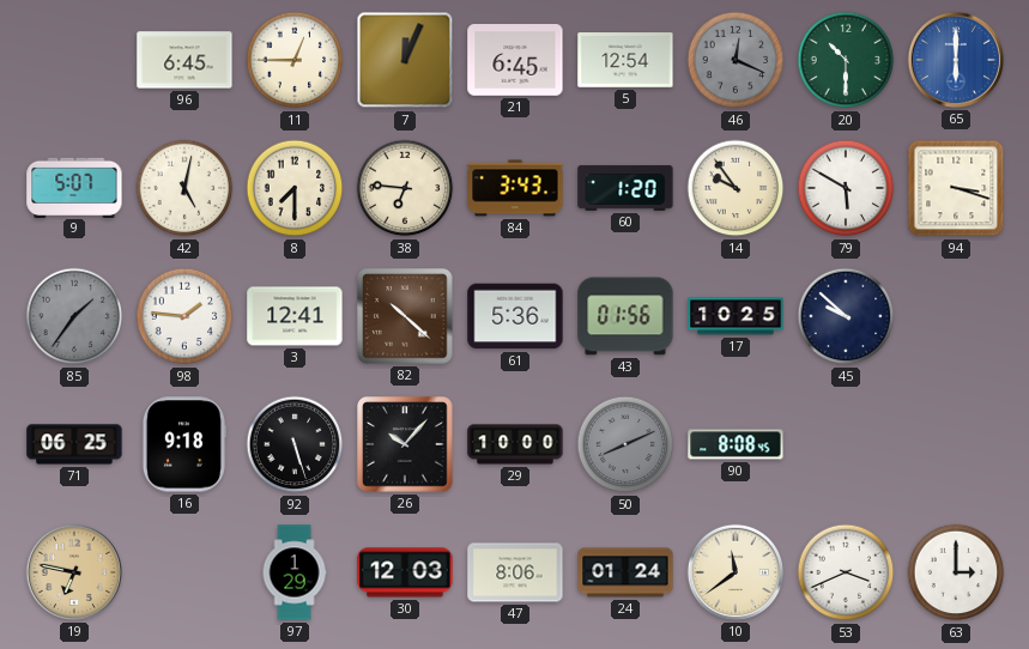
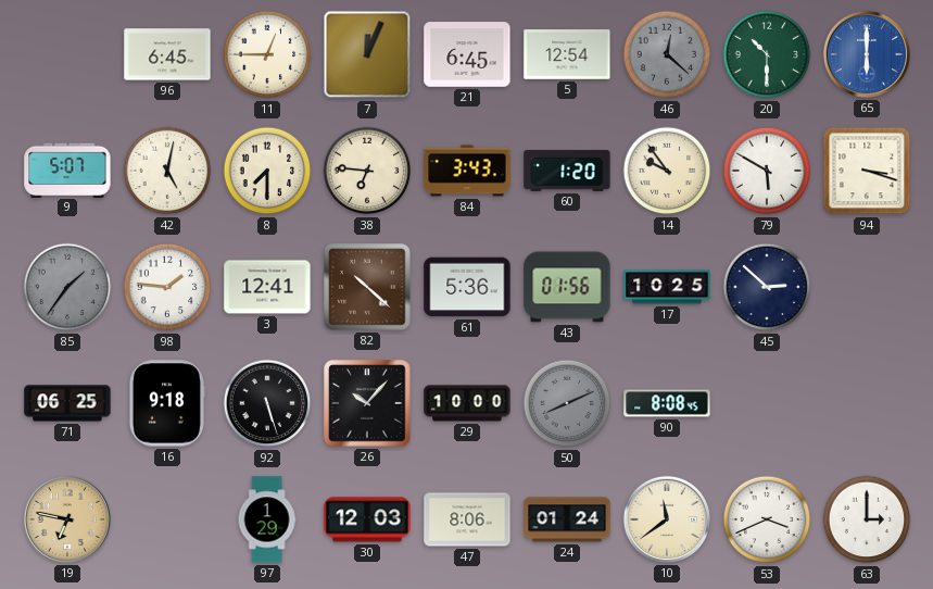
46: 12:19 -> 12:22 (667, 54)
45: 9:52 -> 2:52 (767, 287)
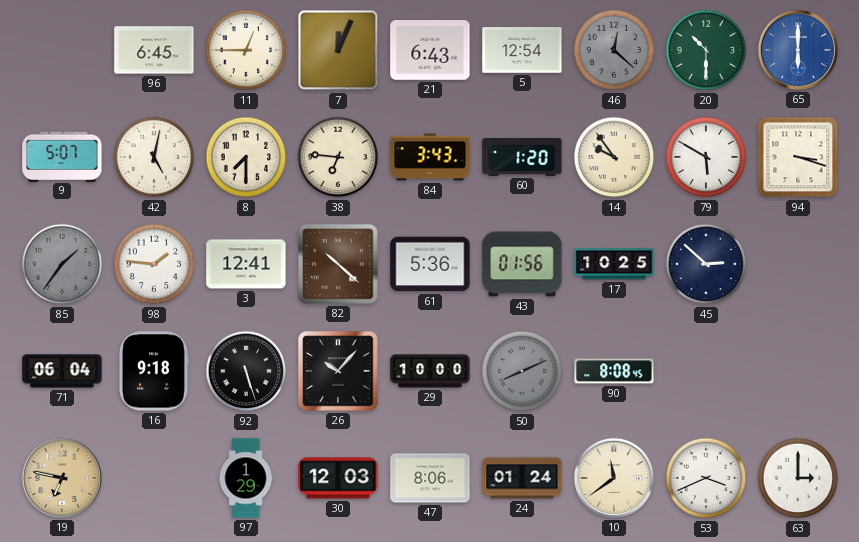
21: 6:45 -> 6:43 (430, 50)
71: 06:25 -> 06:04 (62, 371)
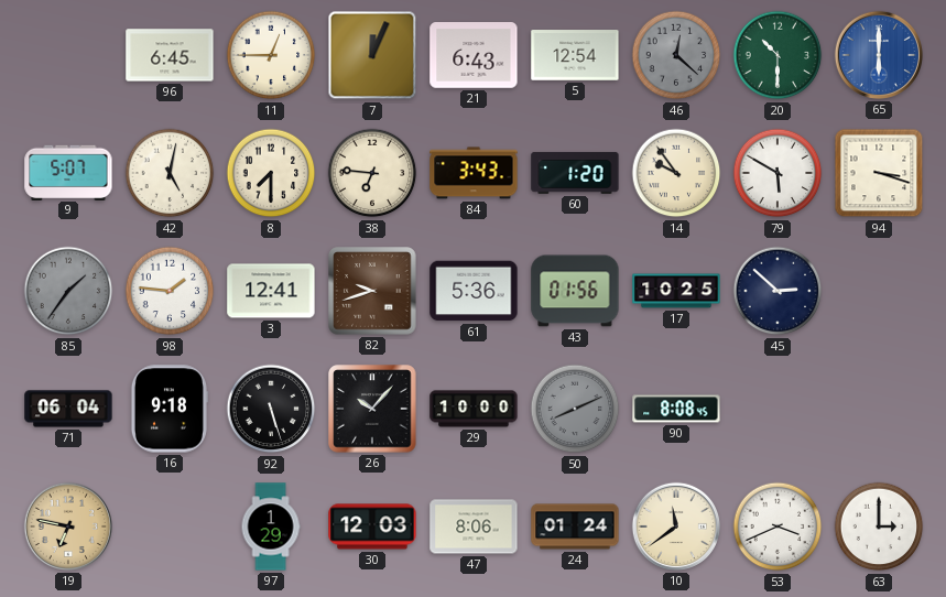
82: 10:22 -> 9:42 (372, 291)
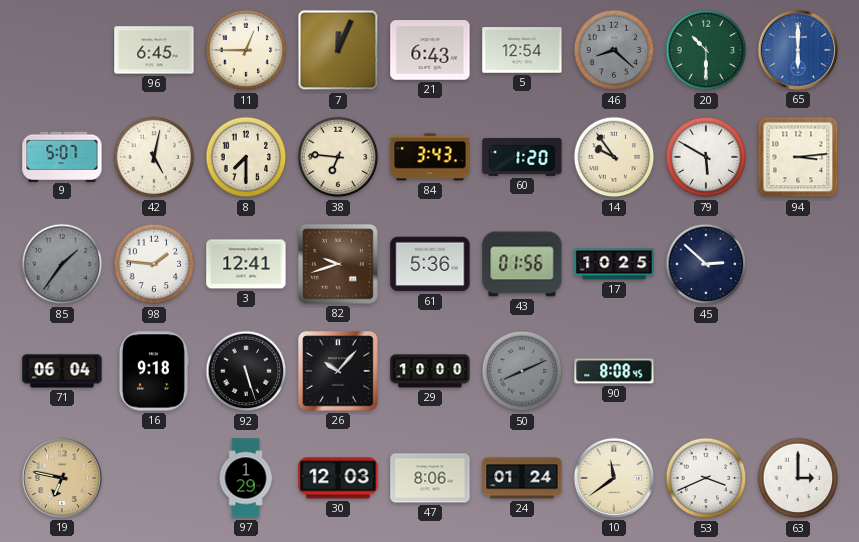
46: 12:22 -> 8:22 (614, 50)
94: 3:18 -> 3:14 (798, 157)
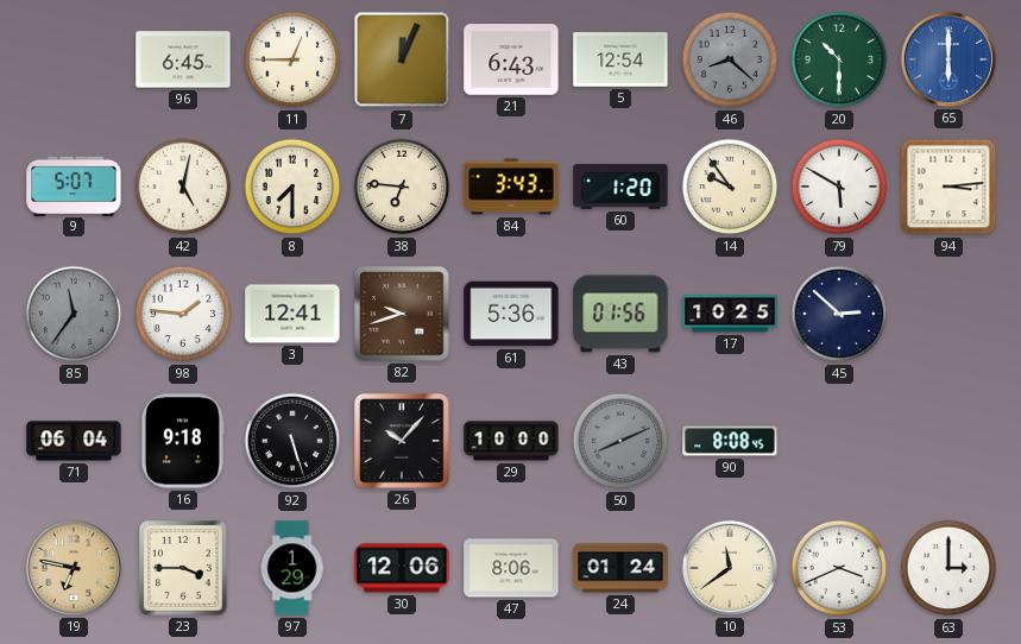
85: 1:36 -> 11:36 (74, 314)
23: none -> 3:45 (184, 568)
30: 12:03 -> 12:06 (402, 568)
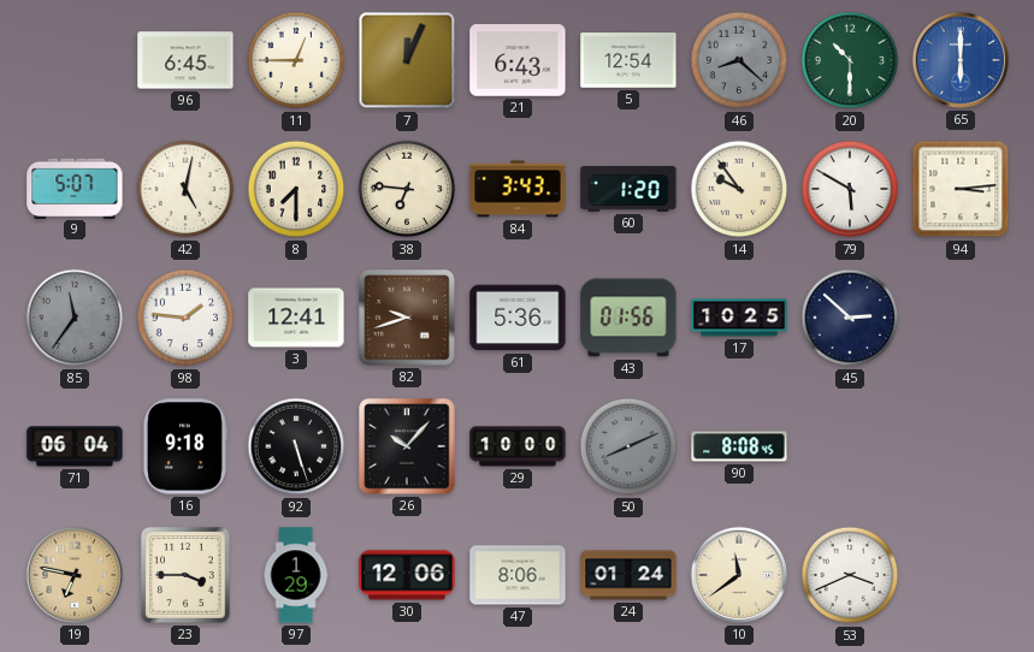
63: 3:00 -> none (948, 568)
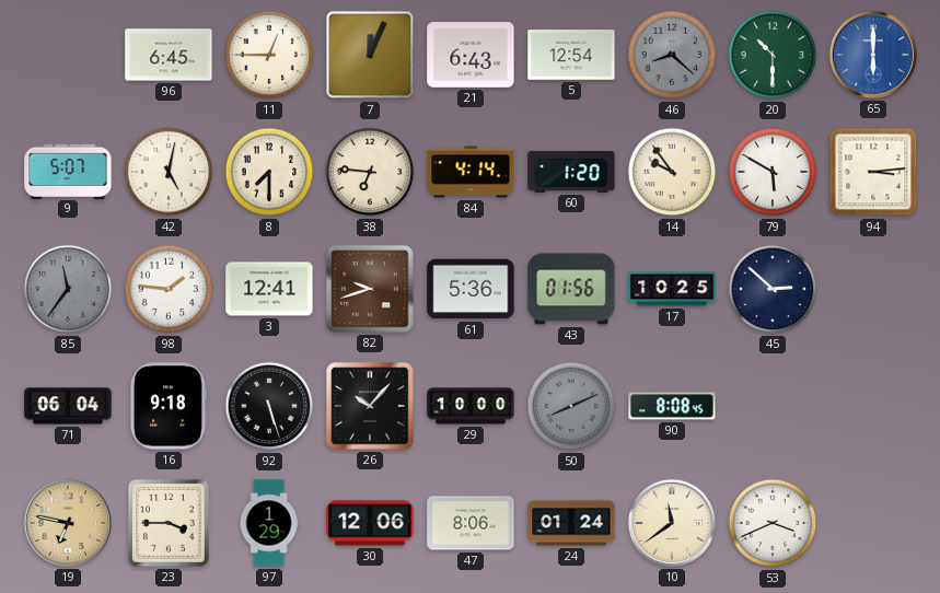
84: 3:43 -> 4:14 (471, 172)
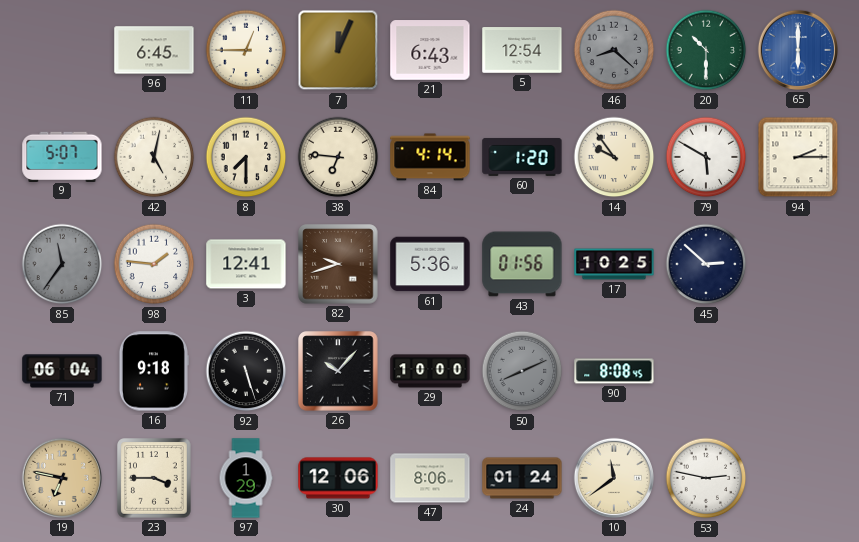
94: 3:14 -> 2:15 (798, 157)
53: 3:41 -> 2:47 (706, 478)
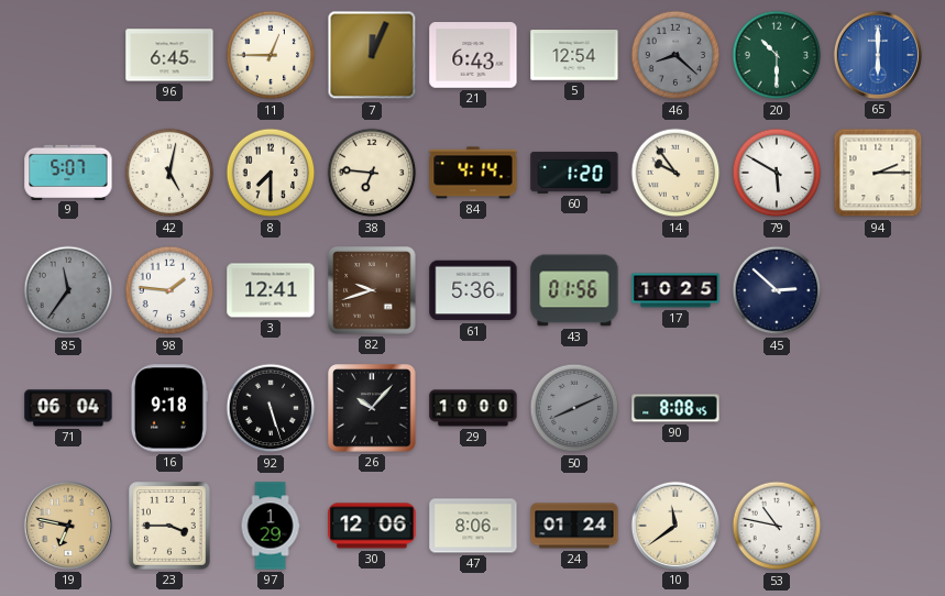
53: 2:47 -> 10:47 (777, 526)
